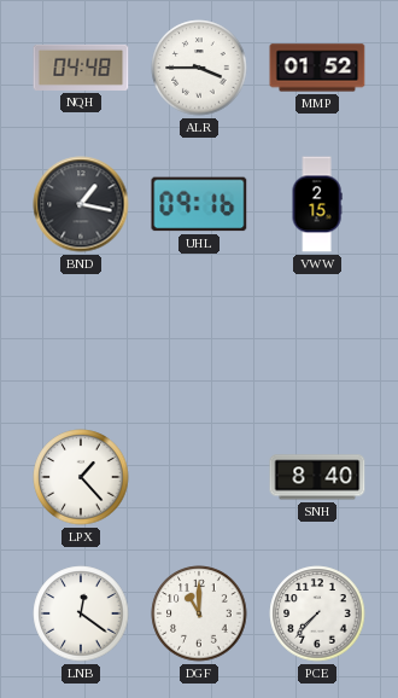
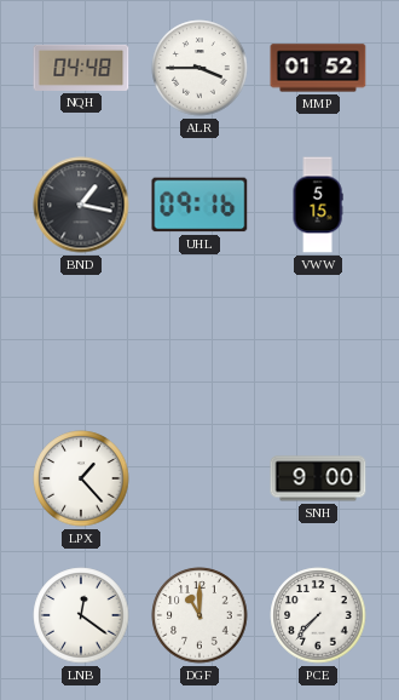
VWW: 2:15 -> 5:15 (318, 205)
SNH: 8:40 -> 9:00 (318, 478)
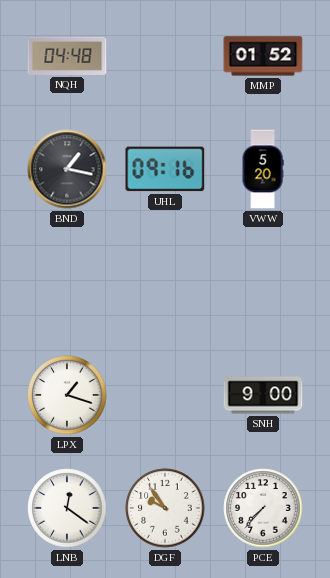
ALR: 3:45 -> none (199, 68)
VWW: 5:15 -> 5:20 (263, 169)
LPX: 1:23 -> 1:18 (67, 395)
DGF: 11:00 -> 9:54 (165, 508)
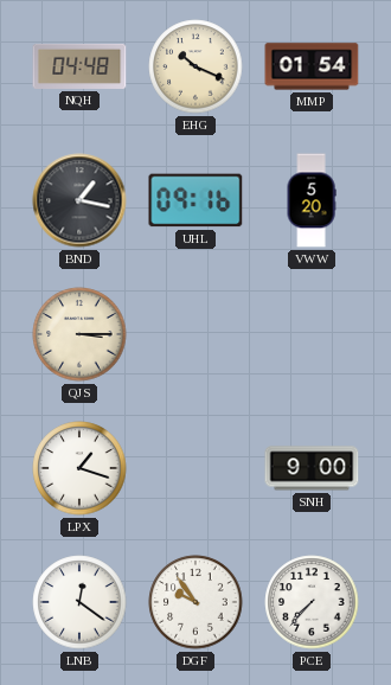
EHG: none -> 10:19 (195, 66)
MMP: 01:52 -> 01:54 (312, 66)
QJS: none -> 3:15 (79, 334)
